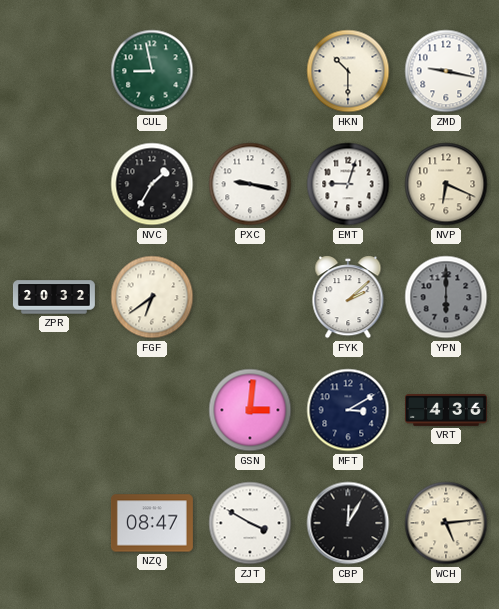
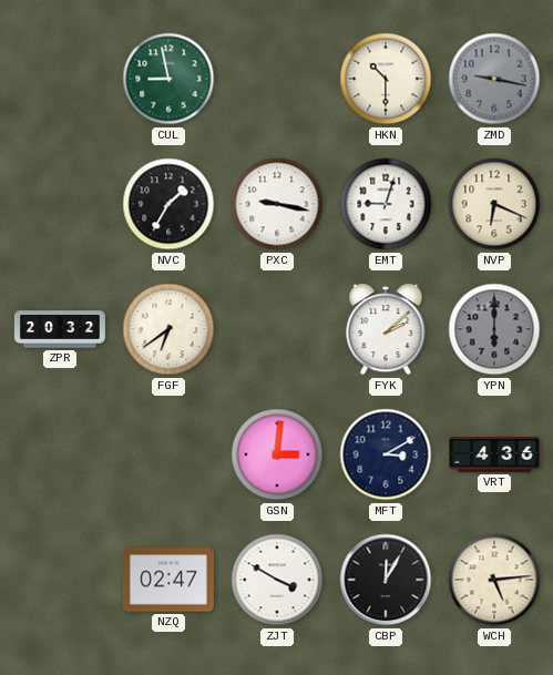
ZMD dial: white -> grey (494, 79)
NZQ: 08:47 -> 02:47 (168, 580)
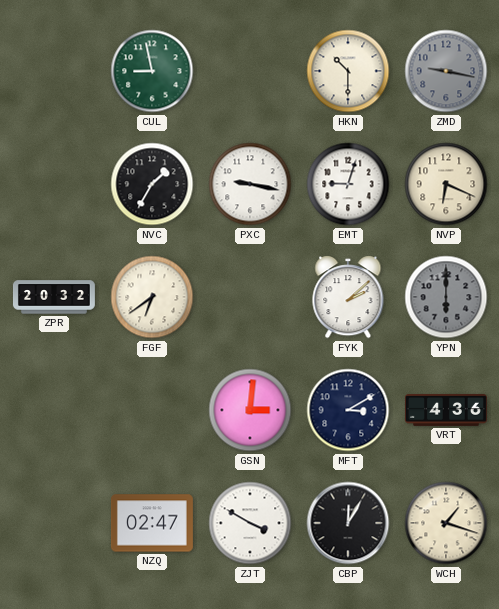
WCH: 5:14 -> 1:18 (446, 523)
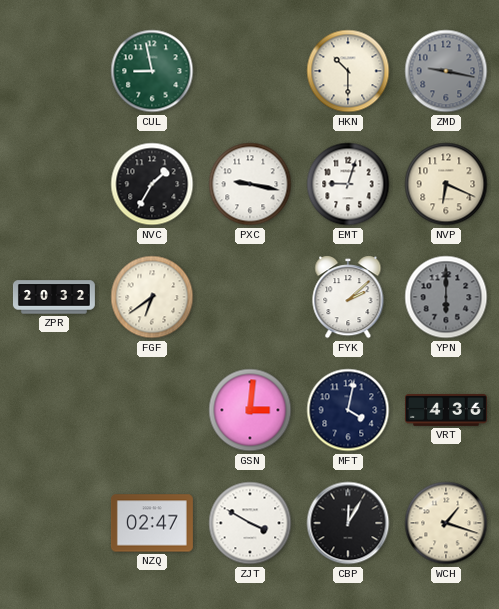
MFT: 3:10 -> 4:02 (348, 410)
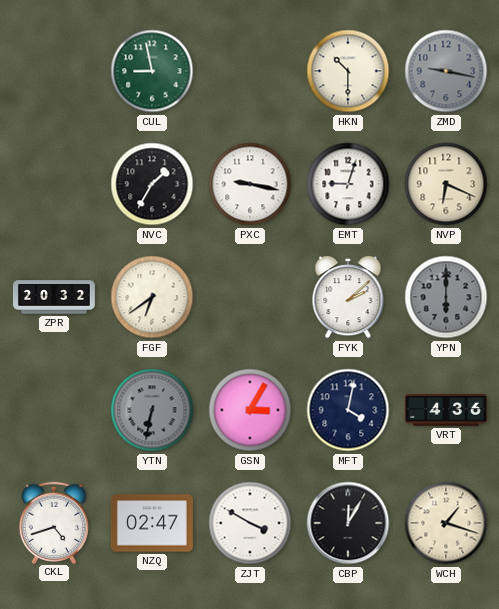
YTN: none -> 6:32 (152, 410)
GSN: 3:01 -> 3:05 (250, 410)
CKL: none -> 4:42 (53, 522)
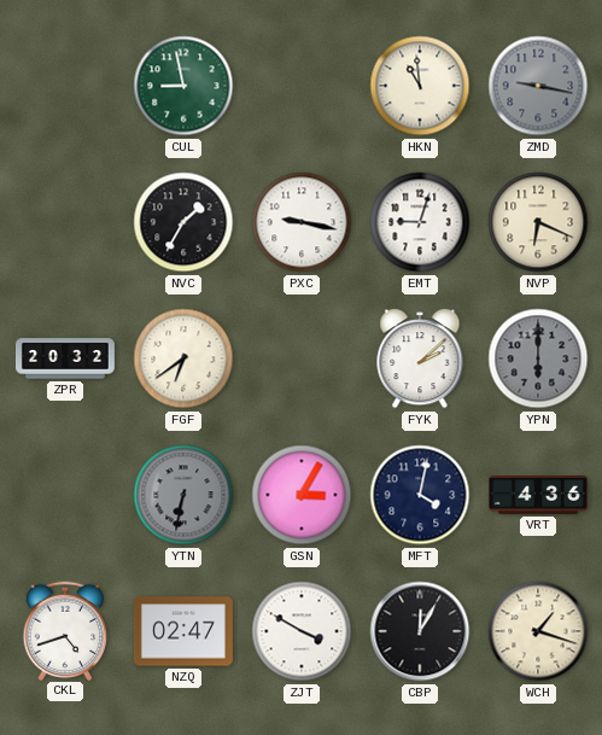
HKN: 10:30 -> 10:59 (420, 86)
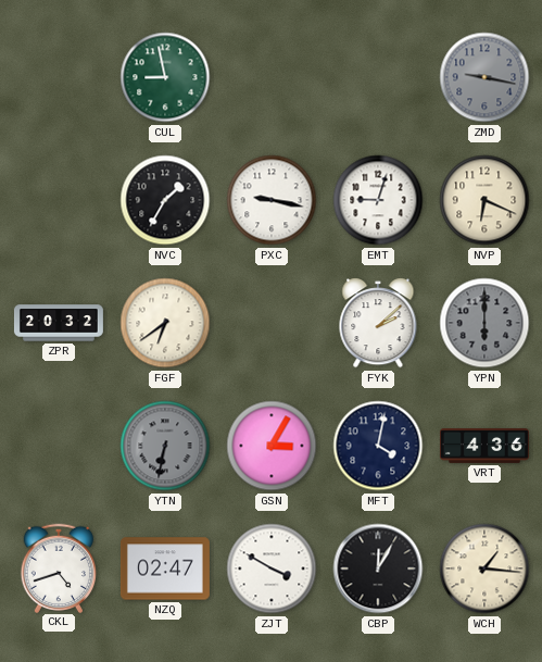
HKN: 10:59 -> none (420, 86)
WCH: 1:18 -> 1:16 (484, 569)
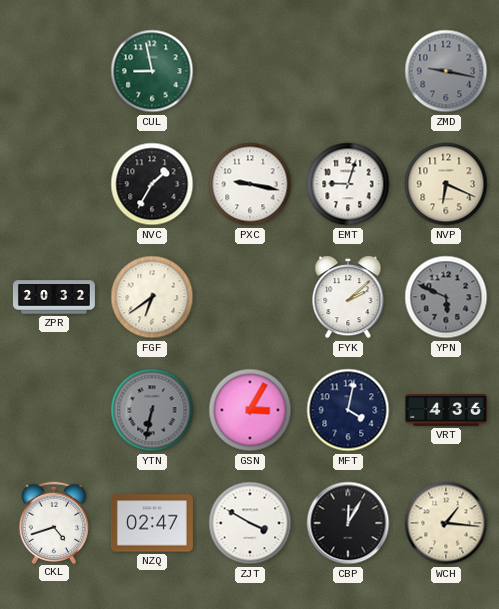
YPN: 6:00 -> 5:49 (446, 297)
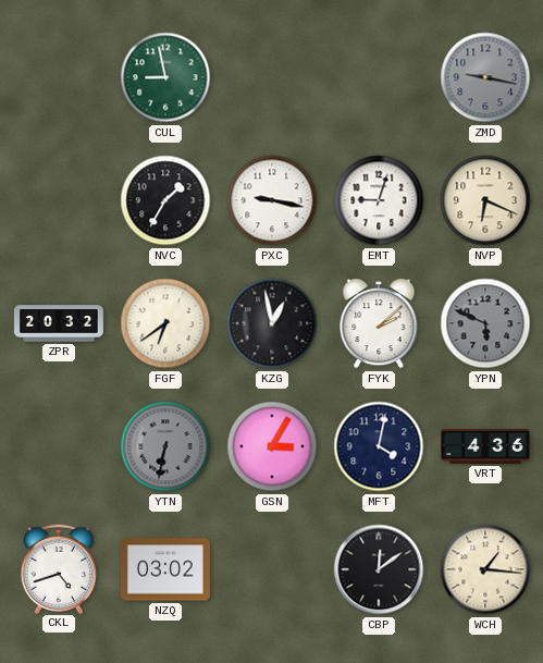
KZG: none -> 12:58 (272, 323)
NZQ: 02:47 -> 03:02 (165, 569)
ZJT: 3:50 -> none (250, 523)
CBP: 12:05 -> 12:09 (379, 569)
